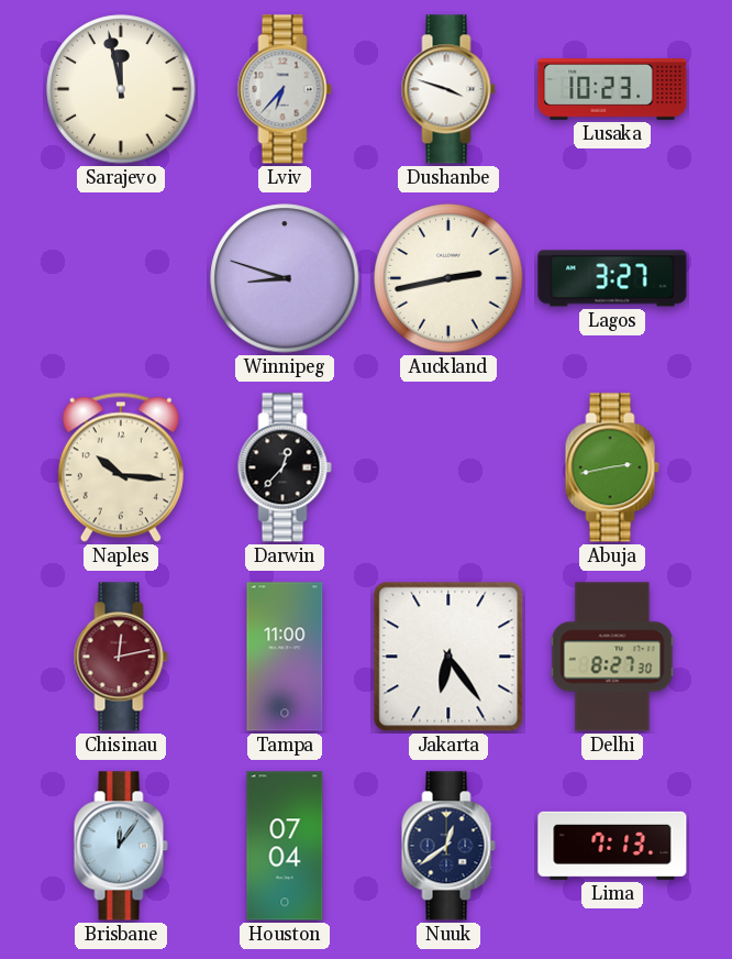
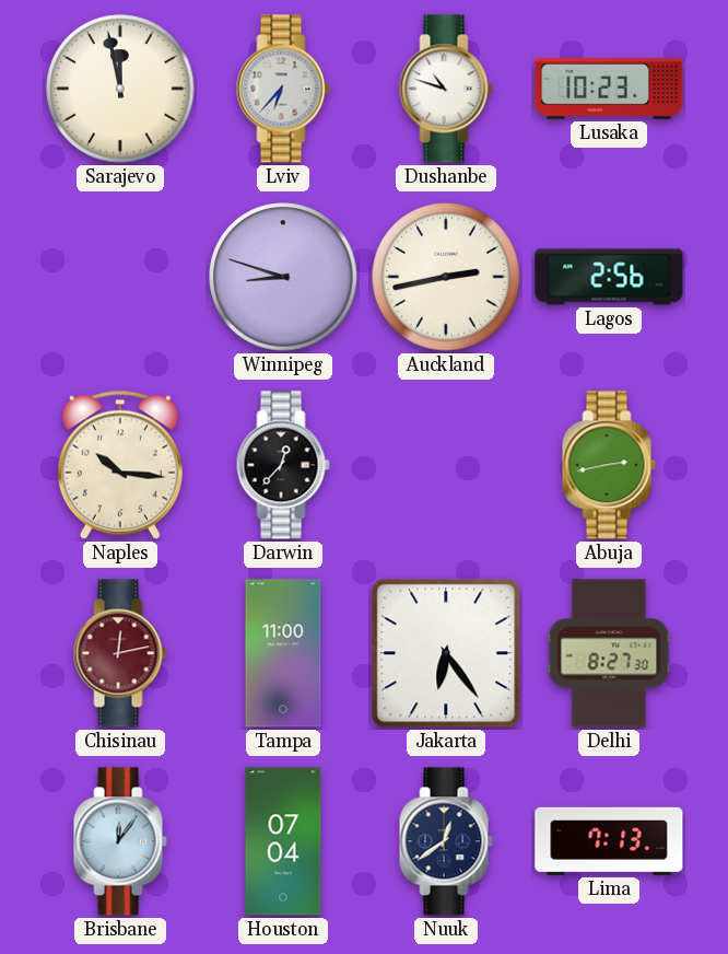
Dushanbe: 3:48 -> 10:48 (446, 89)
Lagos: 3:27 -> 2:56 (609, 277)
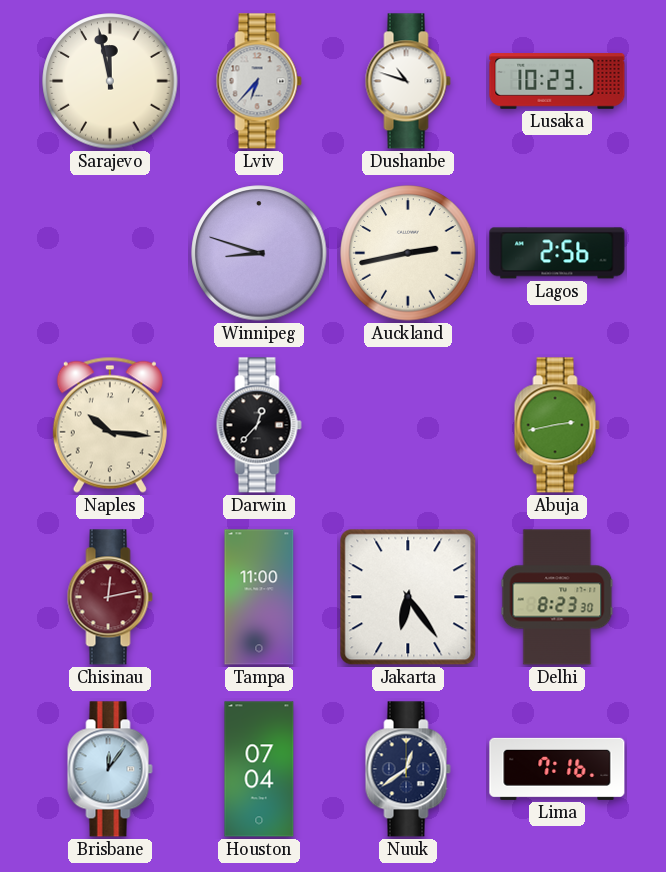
Delhi: 8:27 -> 8:23 (557, 597)
Lima: 7:13 -> 7:16 (557, 769)
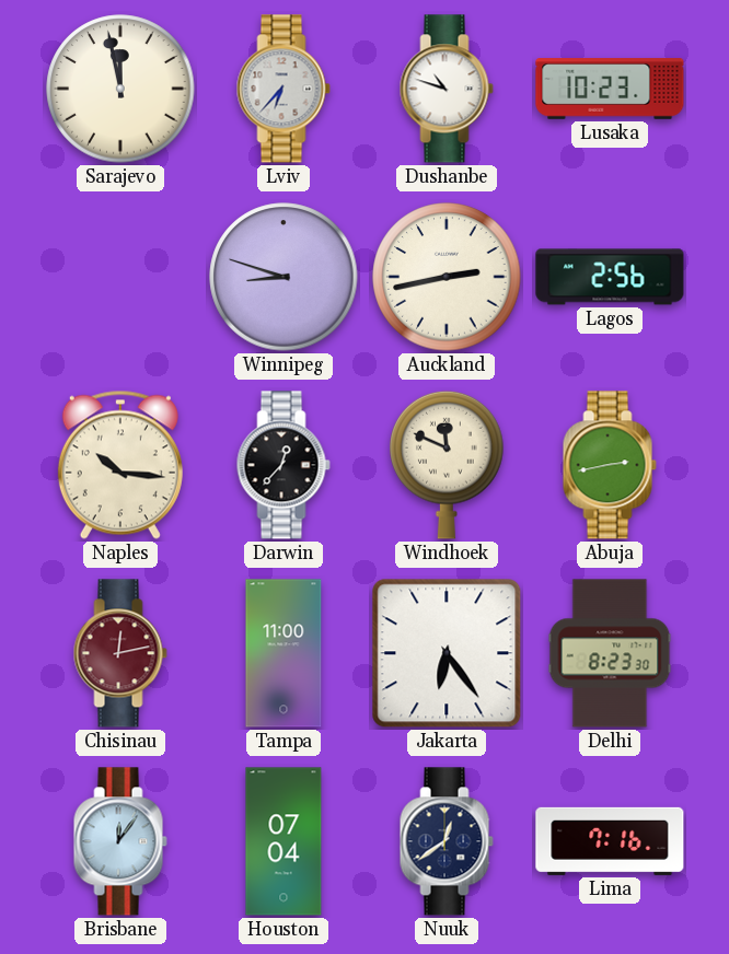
Windhoek: none -> 11:49 (447, 465)
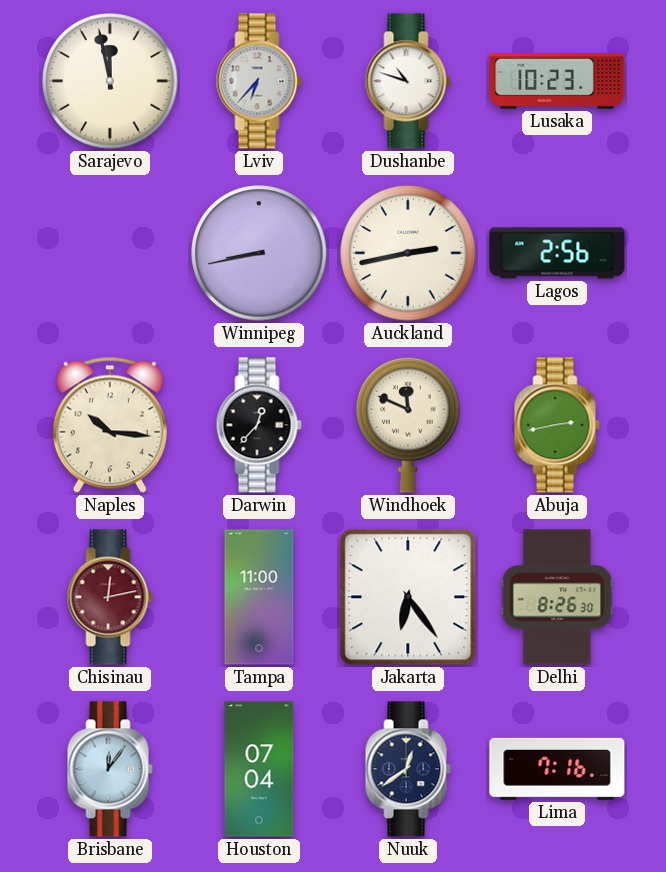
Winnipeg: 8:48 -> 8:43 (259, 253)
Delhi: 8:23 -> 8:26 (557, 597)
